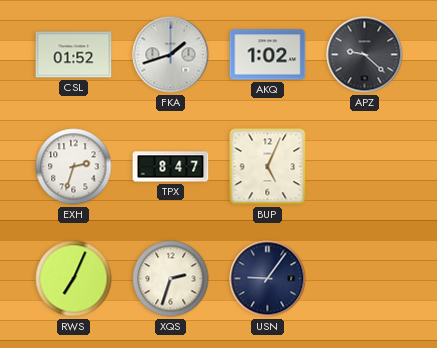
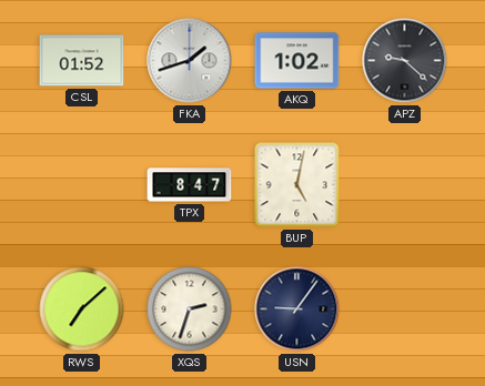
EXH: 2:33 -> none (74, 167)
BUP: 5:04 -> 5:02 (297, 185)
RWS: 7:04 -> 7:08 (82, 309)
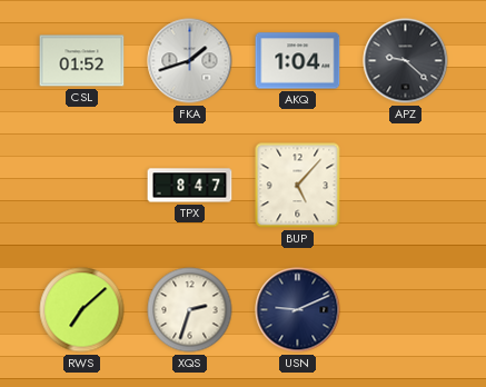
AKQ: 1:02 -> 1:04 (298, 61)
BUP: 5:02 -> 5:07 (298, 186)
USN: 9:06 -> 9:11 (298, 310)
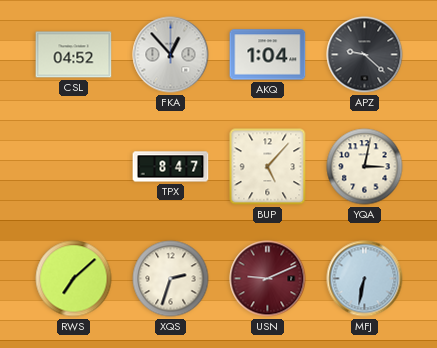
CSL: 01:52 -> 04:52 (74, 55)
FKA: 1:42 -> 12:53 (171, 55)
YQA: none -> 3:02 (365, 167)
USN dial: navy -> burgundy (268, 279)
MFJ: none -> 6:32 (365, 279)
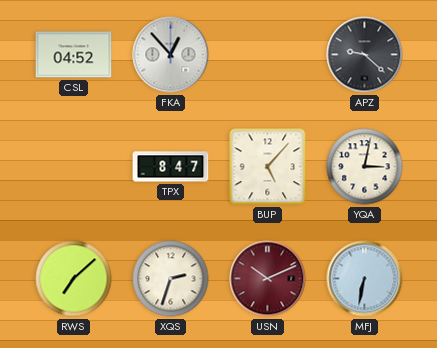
AKQ: 1:04 -> none (268, 55)
USN: 9:11 -> 10:11 (268, 279)
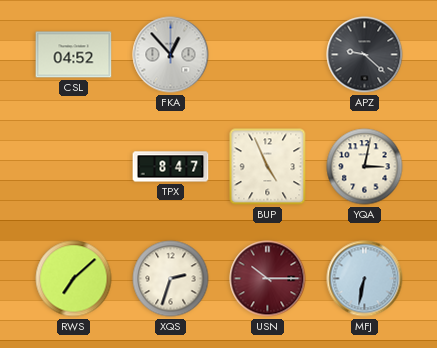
BUP: 5:07 -> 4:56 (268, 167)
USN: 10:11 -> 10:15 (268, 279)
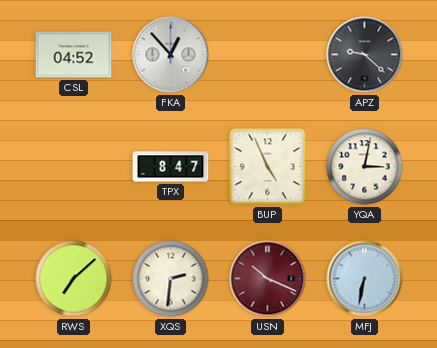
XQS: 2:33 -> 2:31 (171, 279)
USN: 10:15 -> 10:19 (268, 279)
